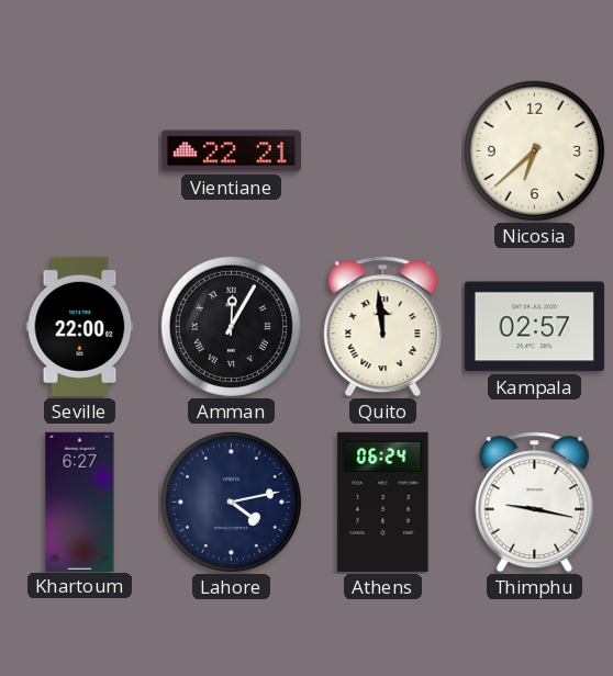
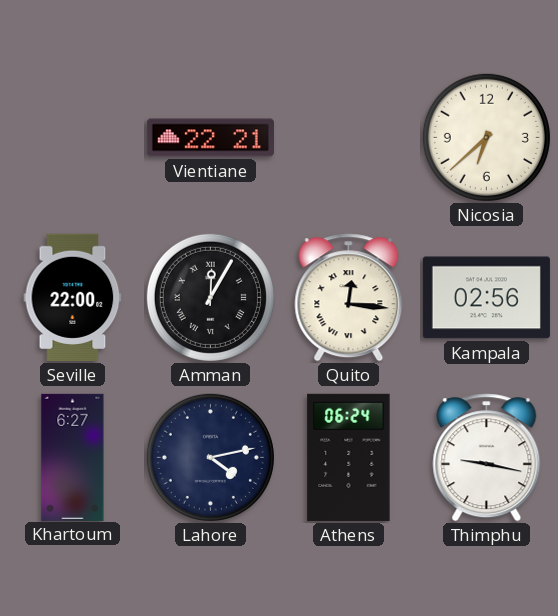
Quito: 11:59 -> 12:16 (349, 298)
Kampala: 02:57 -> 02:56 (486, 298)
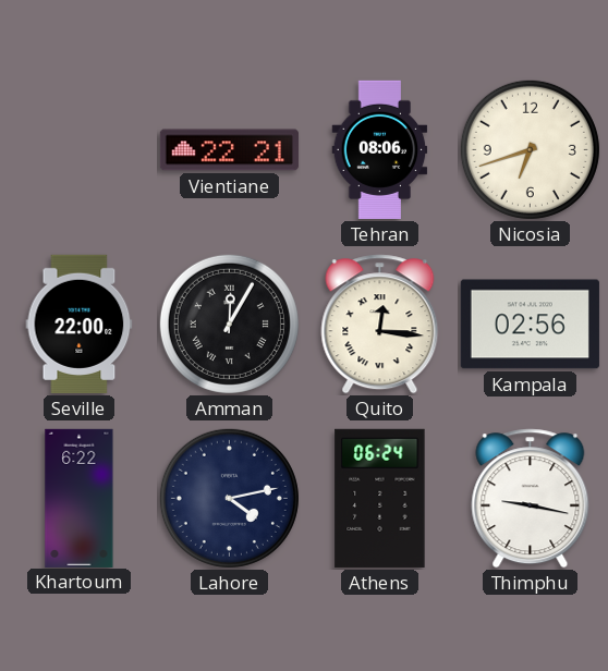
Tehran: none -> 08:06 (380, 149)
Nicosia: 6:38 -> 6:42 (530, 149)
Khartoum: 6:27 -> 6:22 (80, 498)
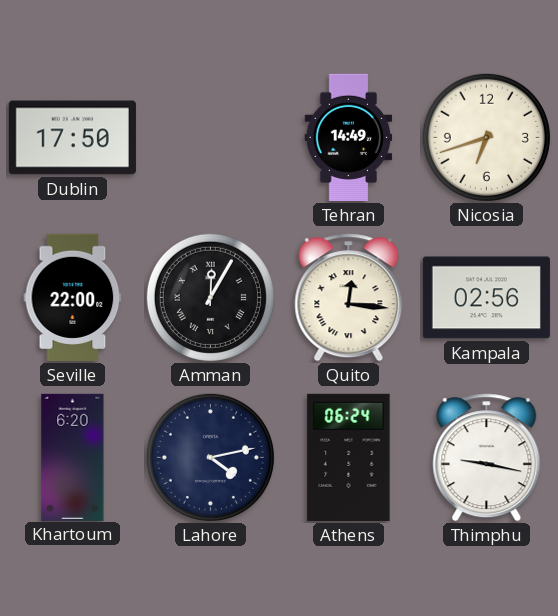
Dublin: none -> 17:50 (72, 138)
Vientiane: 22:21 -> none (229, 150)
Tehran: 08:06 -> 14:49 (349, 137)
Khartoum: 6:22 -> 6:20 (73, 457)
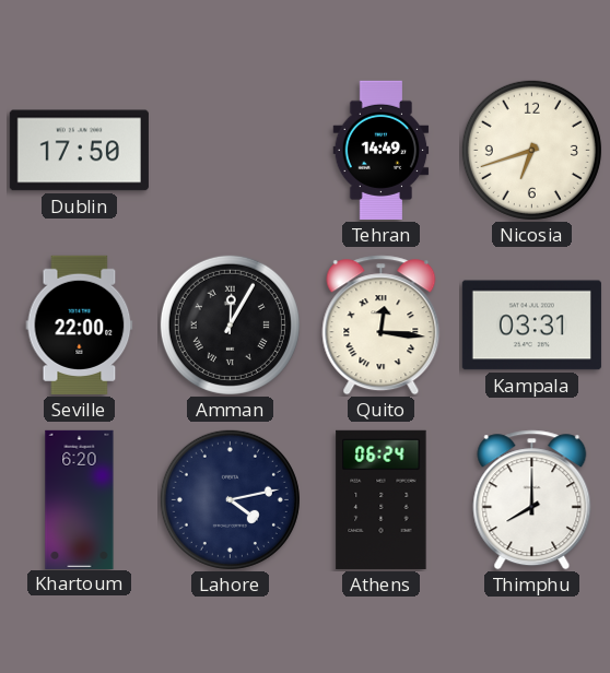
Kampala: 02:56 -> 03:31 (531, 326)
Thimphu: 9:17 -> 8:00 (532, 500)
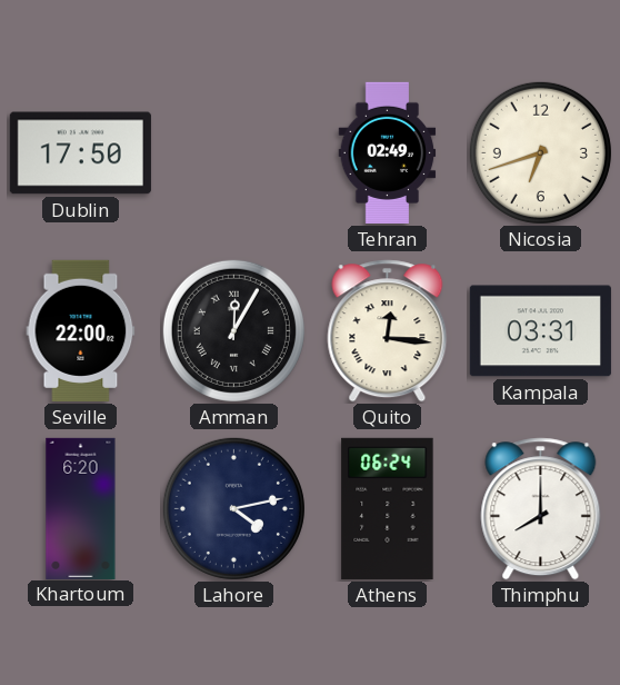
Tehran: 14:49 -> 02:49 (388, 152)
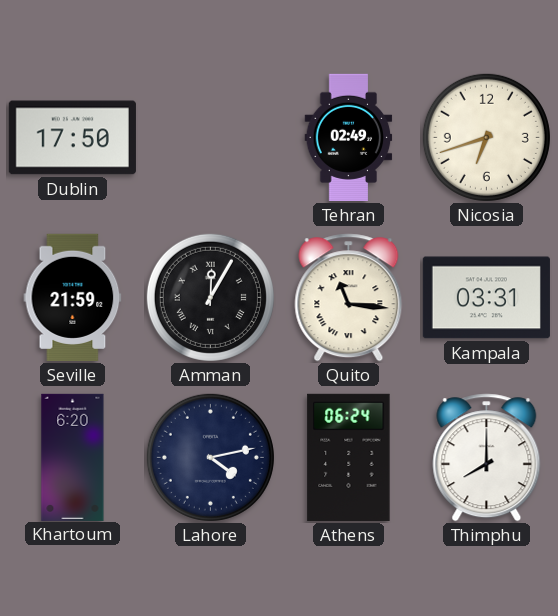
Seville: 22:00 -> 21:59 (73, 297)
Quito: 12:16 -> 11:16 (349, 298)
